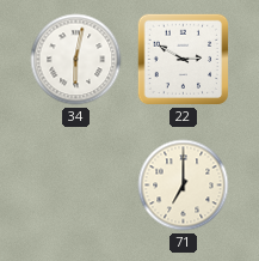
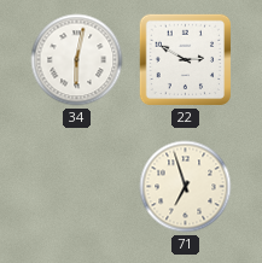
71: 7:00 -> 6:57 (186, 187)
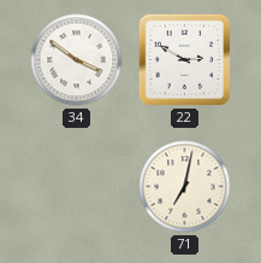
34: 6:02 -> 3:51 (77, 60)
71: 6:57 -> 7:02 (185, 187)
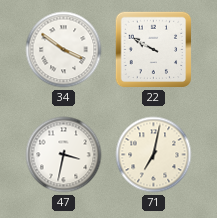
22: 2:50 -> 9:50 (154, 50)
47: none -> 3:32 (64, 155)
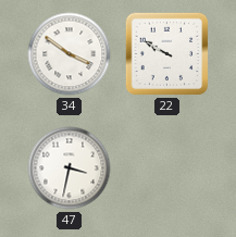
71: 7:02 -> none (154, 155)
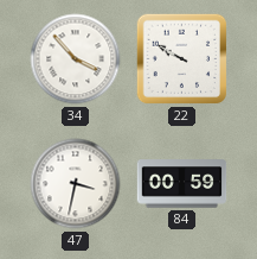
34: 3:51 -> 3:53 (76, 59)
84: none -> 00:59 (182, 184)
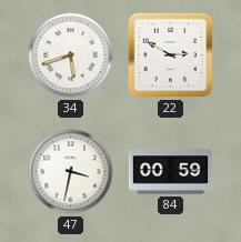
34: 3:53 -> 5:42 (71, 56)
22: 9:50 -> 2:50 (171, 56)
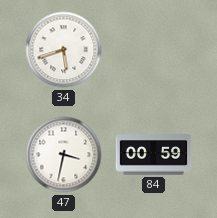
22: 2:50 -> none (171, 56)
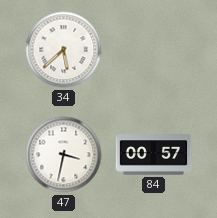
34: 5:42 -> 5:38 (64, 50)
84: 00:59 -> 00:57 (154, 155)
